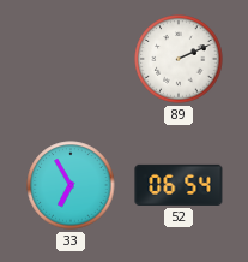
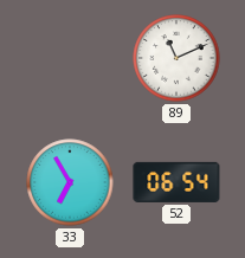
89: 2:11 -> 11:11 (176, 58)
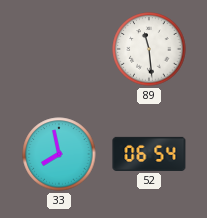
89: 11:11 -> 11:29 (149, 49)
33: 6:55 -> 7:58 (59, 154)
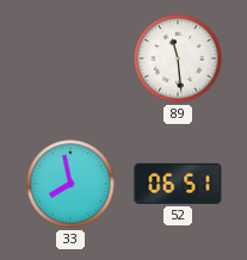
52: 06:54 -> 06:51 (178, 184)
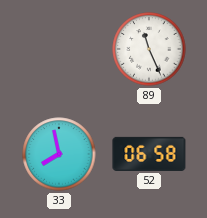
89: 11:29 -> 11:26 (149, 49)
52: 06:51 -> 06:58 (149, 154)
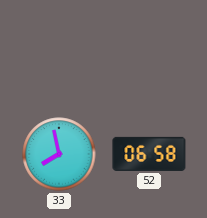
89: 11:26 -> none (149, 49)
